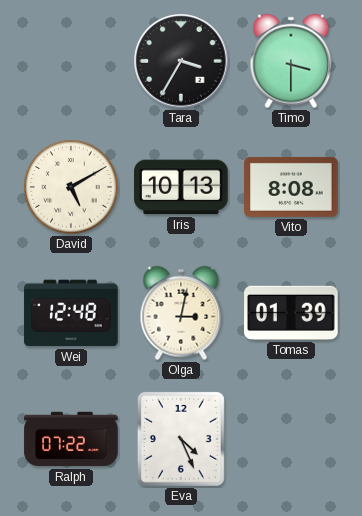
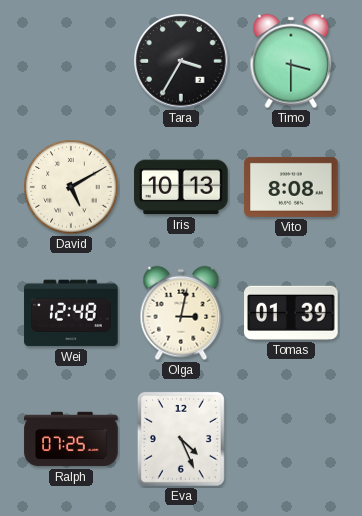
Ralph: 07:22 -> 07:25 (71, 439)
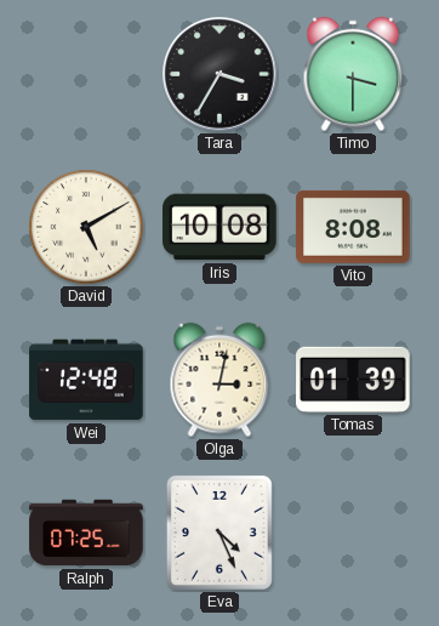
Iris: 10:13 -> 10:08 (219, 227)
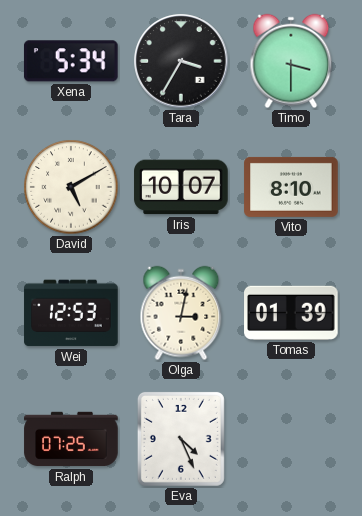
Xena: none -> 5:34 (71, 61)
Iris: 10:08 -> 10:07 (181, 187)
Vito: 8:08 -> 8:10 (291, 187)
Wei: 12:48 -> 12:53 (71, 313)
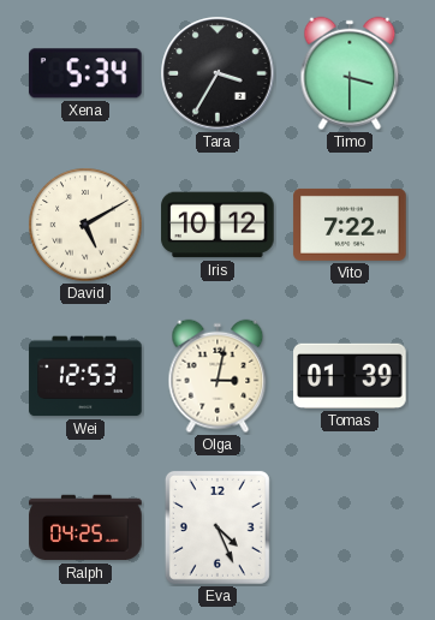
Iris: 10:07 -> 10:12 (218, 225)
Vito: 8:10 -> 7:22 (350, 225)
Ralph: 07:25 -> 04:25 (85, 527)
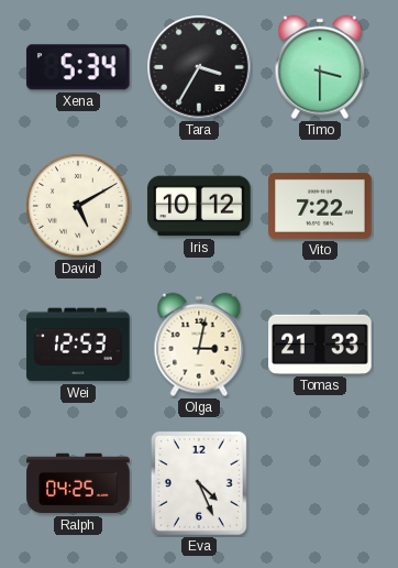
Tomas: 01:39 -> 21:33 (320, 345)
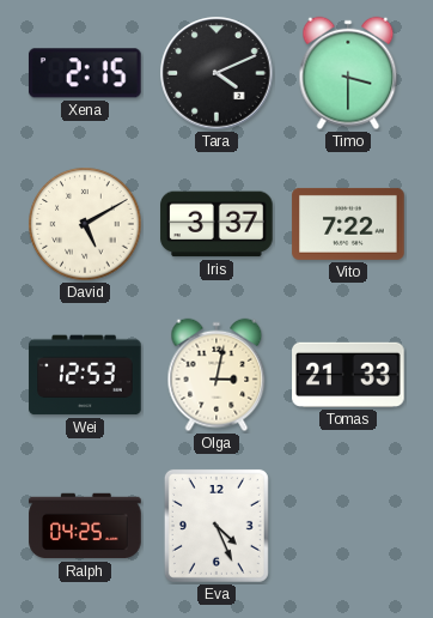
Xena: 5:34 -> 2:15 (85, 73)
Tara: 3:35 -> 4:11 (216, 73)
Iris: 10:12 -> 3:37 (216, 224)
